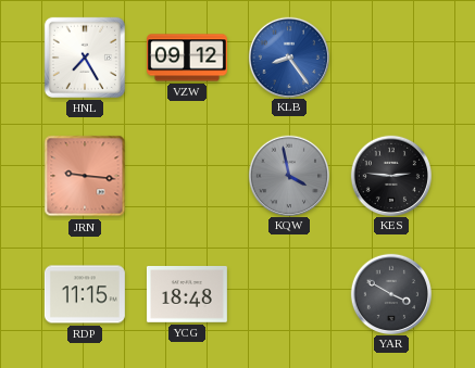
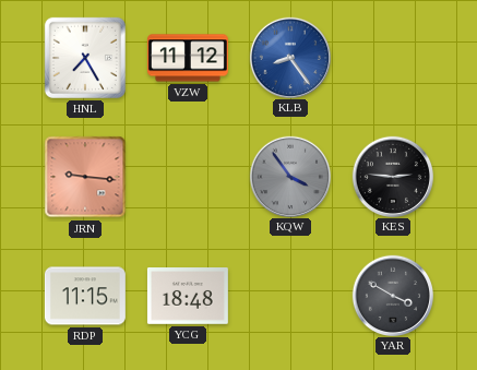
VZW: 09:12 -> 11:12 (188, 58)
KQW: 3:58 -> 3:54 (289, 176)
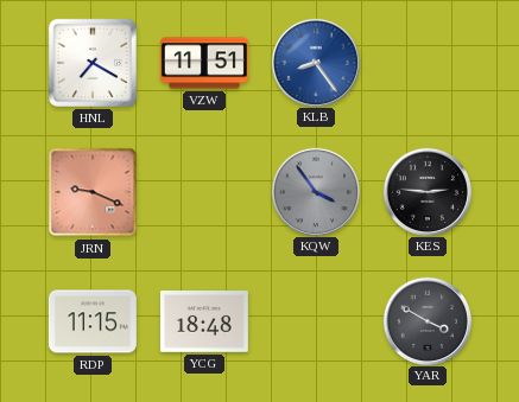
HNL: 7:25 -> 7:20 (93, 63)
VZW: 11:12 -> 11:51 (204, 63)
JRN: 9:16 -> 9:19 (93, 192)
